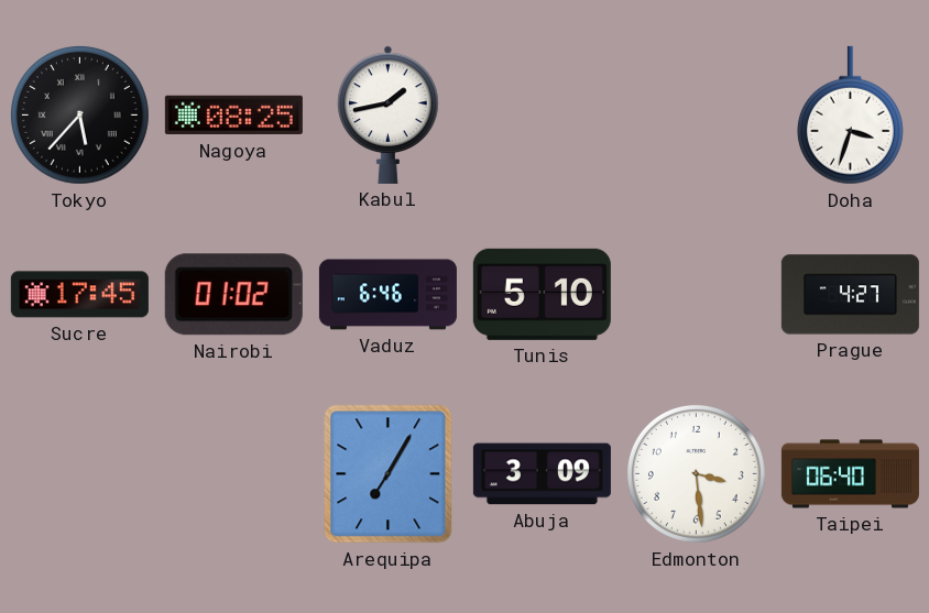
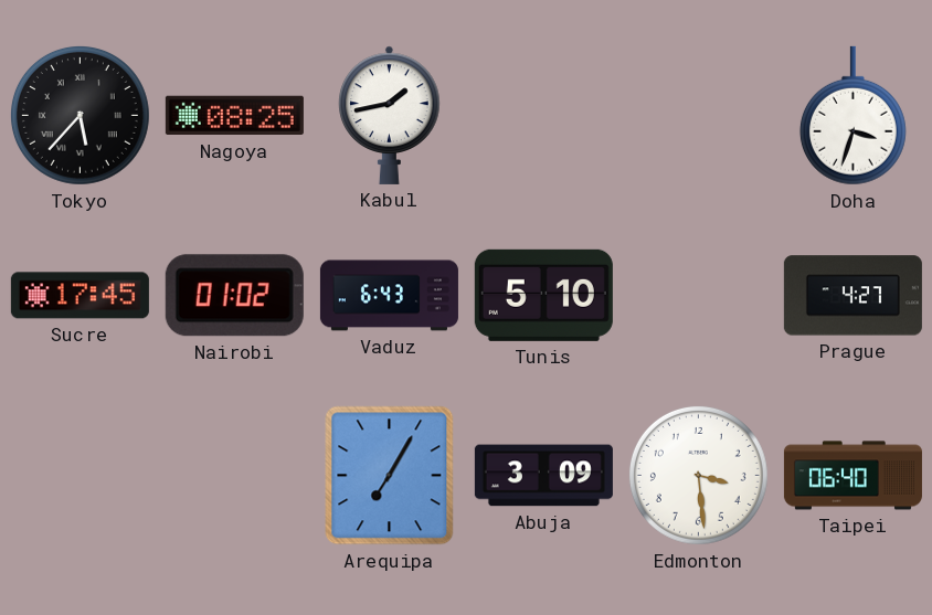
Vaduz: 6:46 -> 6:43 (389, 296)
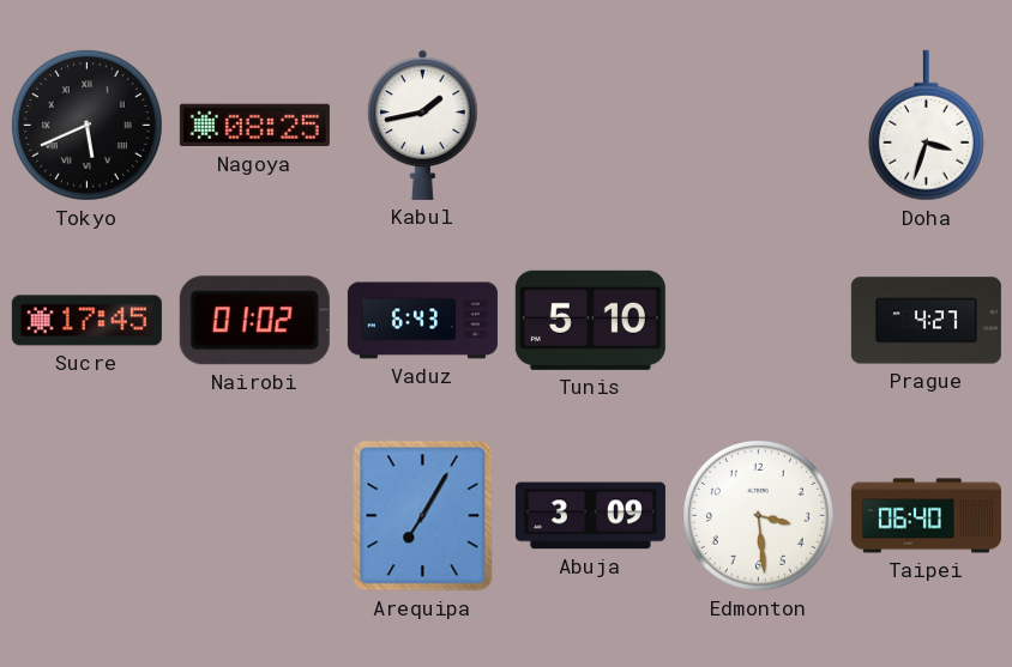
Tokyo: 5:37 -> 5:41 (86, 125)
